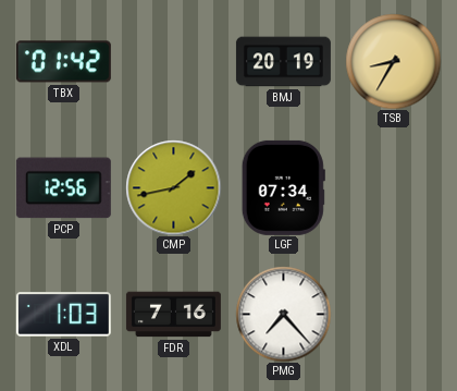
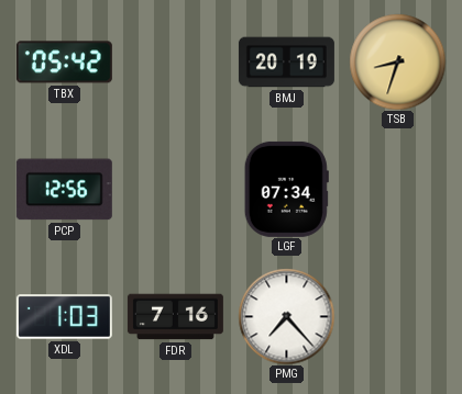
TBX: 01:42 -> 05:42 (64, 63)
TSB: 8:35 -> 8:33 (397, 61)
CMP: 1:43 -> none (173, 187)
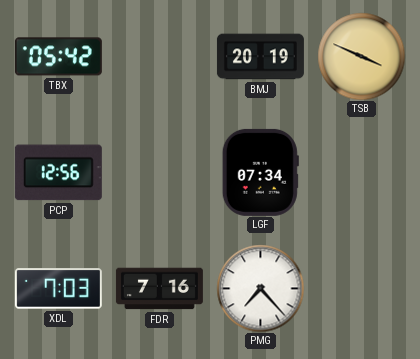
TSB: 8:33 -> 3:49 (361, 56)
XDL: 1:03 -> 7:03 (58, 289)
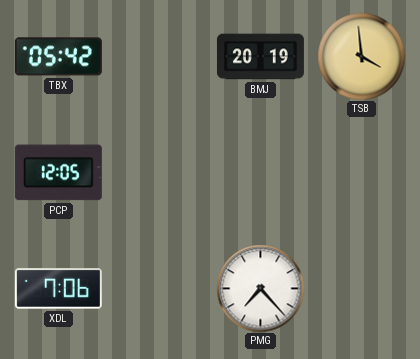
TSB: 3:49 -> 3:59 (361, 56)
PCP: 12:56 -> 12:05 (58, 173)
LGF: 07:34 -> none (260, 172)
XDL: 7:03 -> 7:06 (58, 289)
FDR: 7:16 -> none (159, 289)
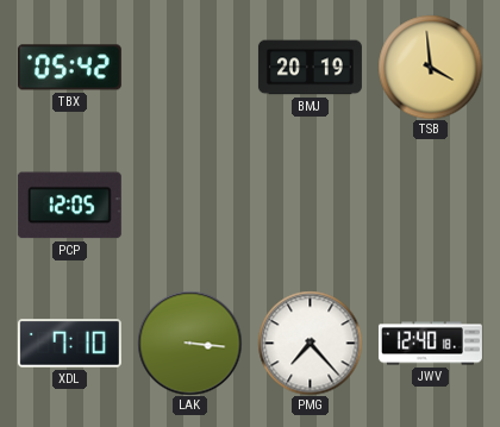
XDL: 7:06 -> 7:10 (69, 344)
LAK: none -> 3:16 (189, 343)
JWV: none -> 12:40 (430, 344)
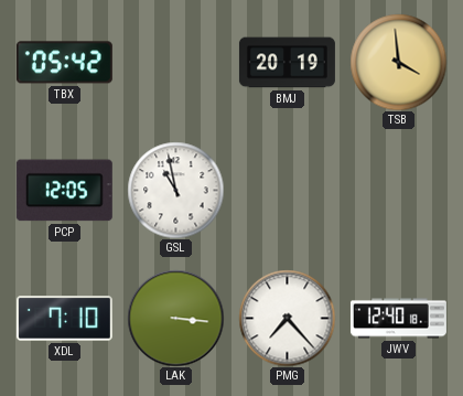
GSL: none -> 10:58 (175, 190)
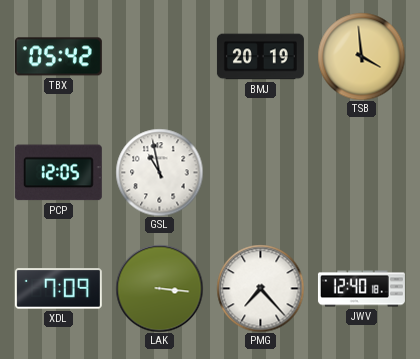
XDL: 7:10 -> 7:09 (58, 289)
